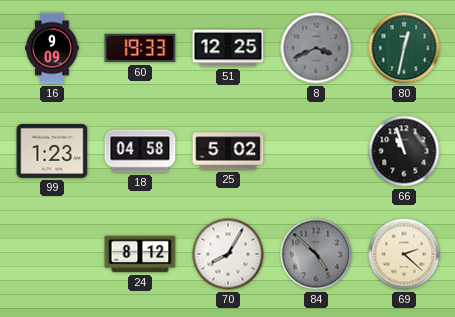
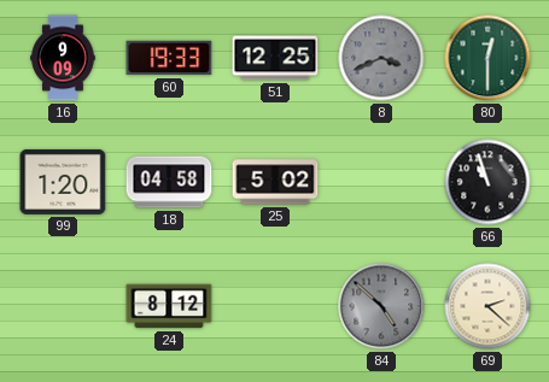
80: 12:32 -> 12:30 (487, 58)
99: 1:23 -> 1:20 (63, 182)
70: 8:05 -> none (228, 254)
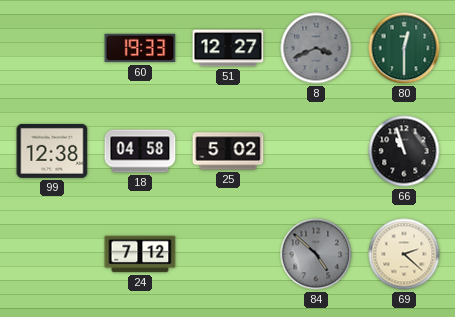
16: 9:09 -> none (63, 58)
51: 12:25 -> 12:27 (228, 48)
99: 1:20 -> 12:38 (52, 151)
24: 8:12 -> 7:12 (140, 254)
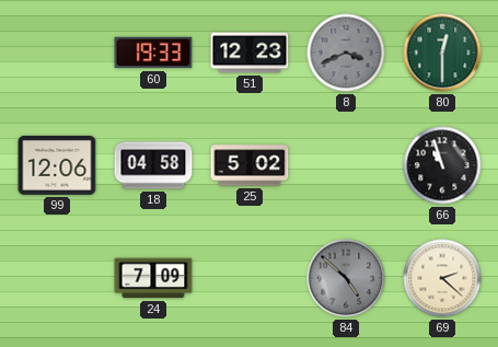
51: 12:27 -> 12:23 (250, 53)
99: 12:38 -> 12:06 (57, 165)
24: 7:12 -> 7:09 (153, 278)
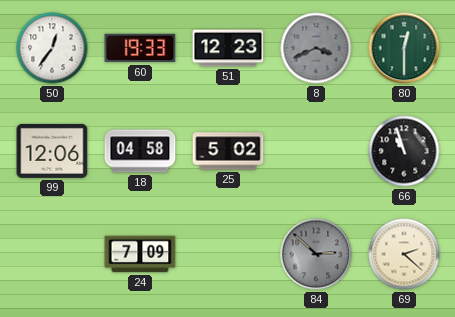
50: none -> 12:36 (52, 48)
84: 4:52 -> 2:52 (316, 254)
